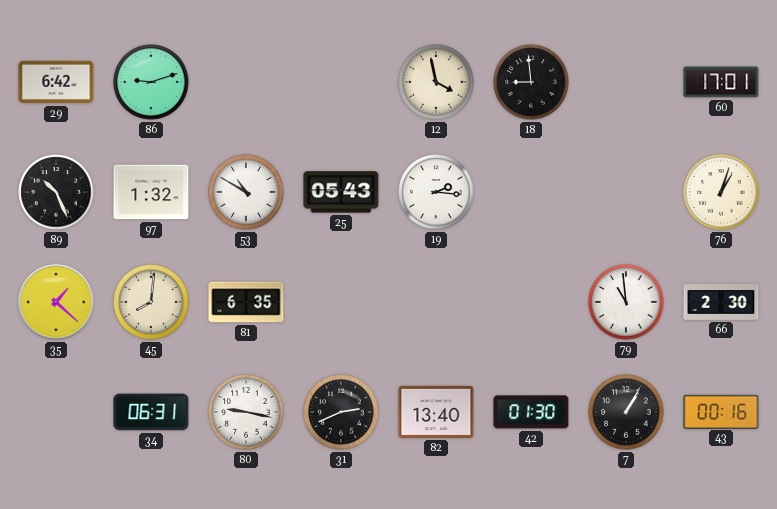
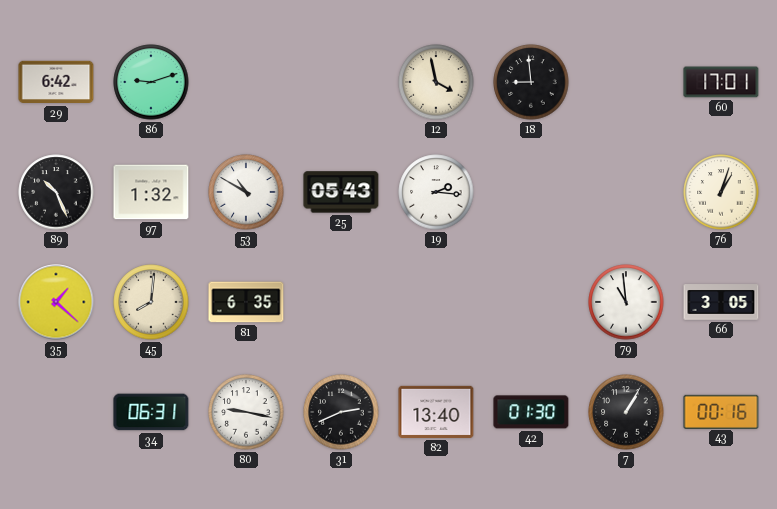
66: 2:30 -> 3:05 (721, 302)
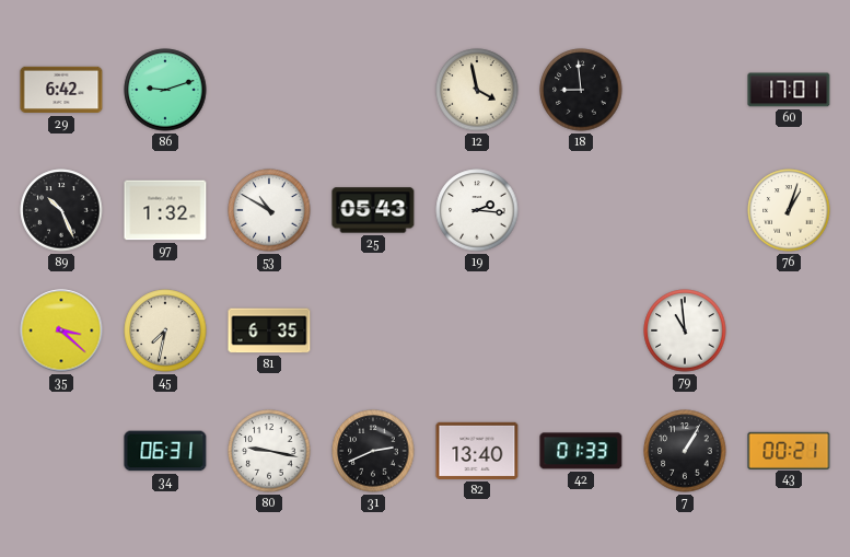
35: 1:22 -> 3:22 (61, 330)
45: 8:01 -> 7:32 (165, 330)
66: 3:05 -> none (721, 302)
42: 01:30 -> 01:33 (581, 451)
43: 00:16 -> 00:21 (789, 450)
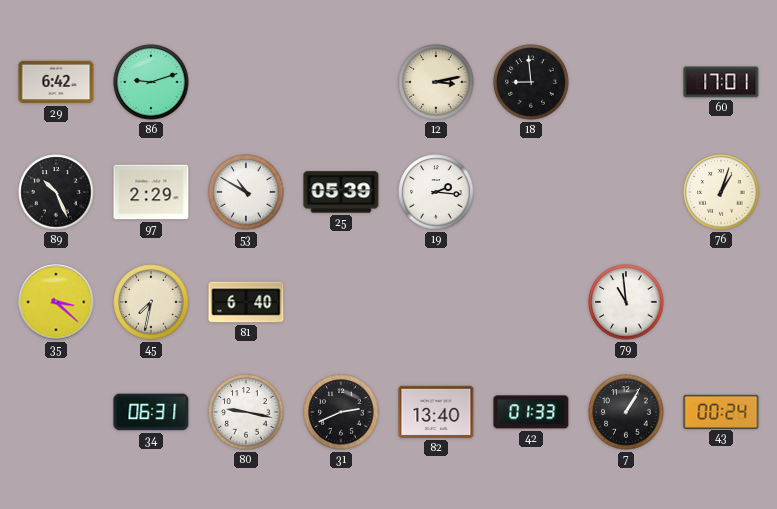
12: 3:58 -> 3:13 (436, 82)
97: 1:32 -> 2:29 (151, 192)
25: 05:43 -> 05:39 (341, 192)
81: 6:35 -> 6:40 (246, 302)
43: 00:21 -> 00:24 (721, 411)
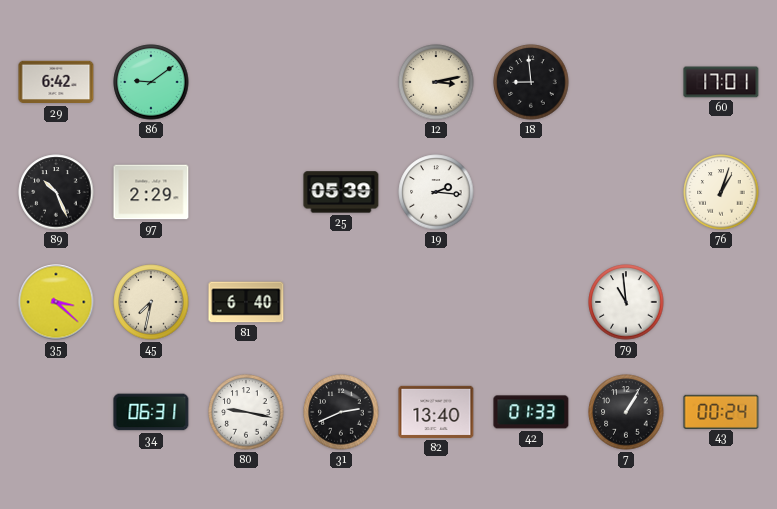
86: 9:12 -> 9:09 (151, 82)
53: 10:50 -> none (246, 192)
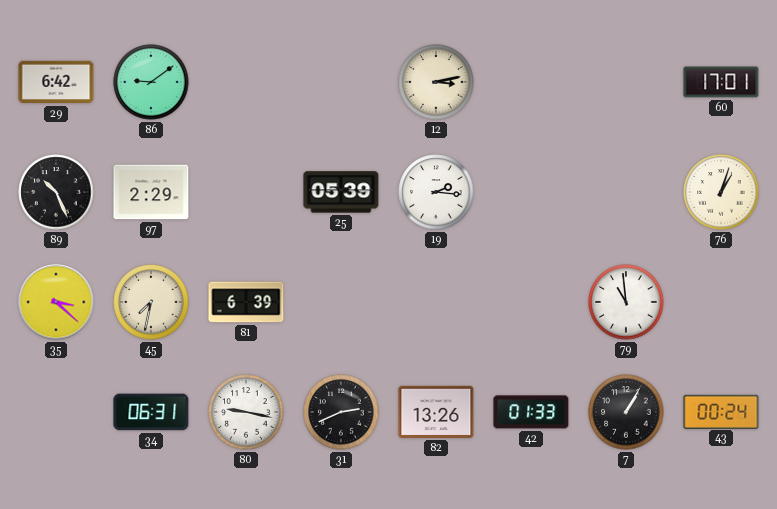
18: 8:59 -> none (531, 82)
81: 6:40 -> 6:39 (246, 302)
82: 13:40 -> 13:26 (436, 412)
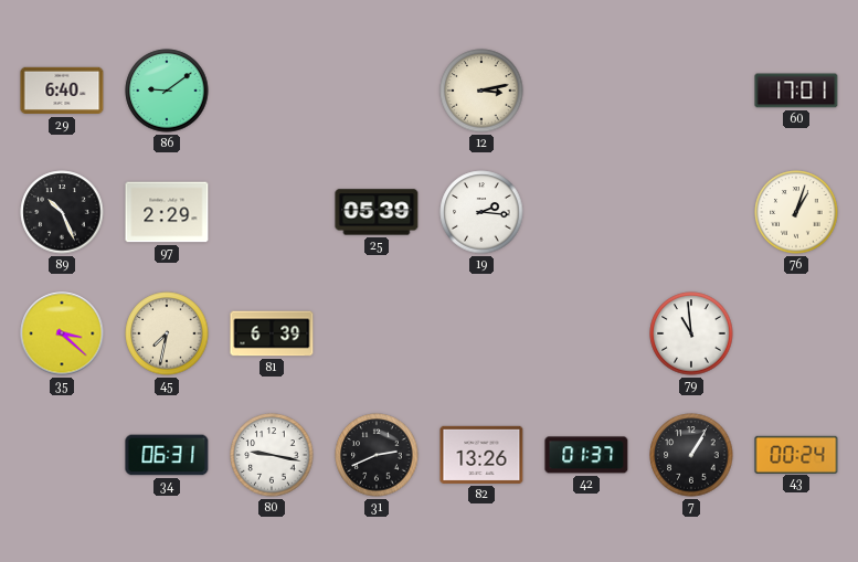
29: 6:42 -> 6:40 (62, 91)
42: 01:33 -> 01:37 (586, 455)
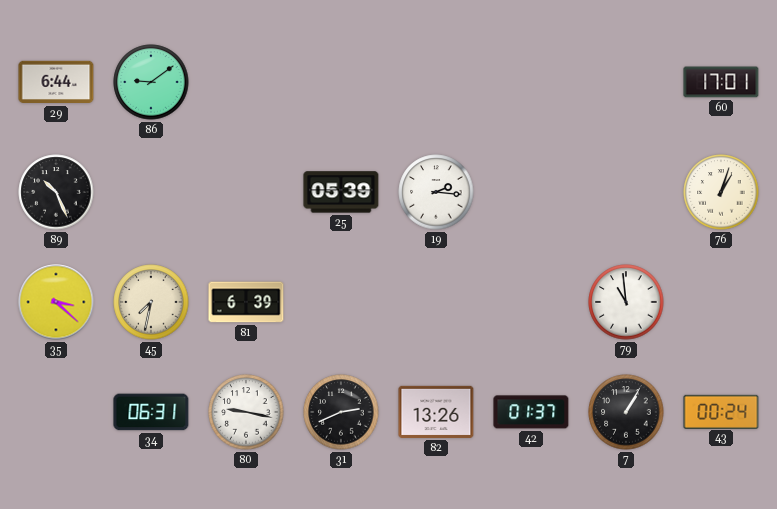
29: 6:40 -> 6:44 (56, 82)
12: 3:13 -> none (481, 91)
97: 2:29 -> none (167, 212)
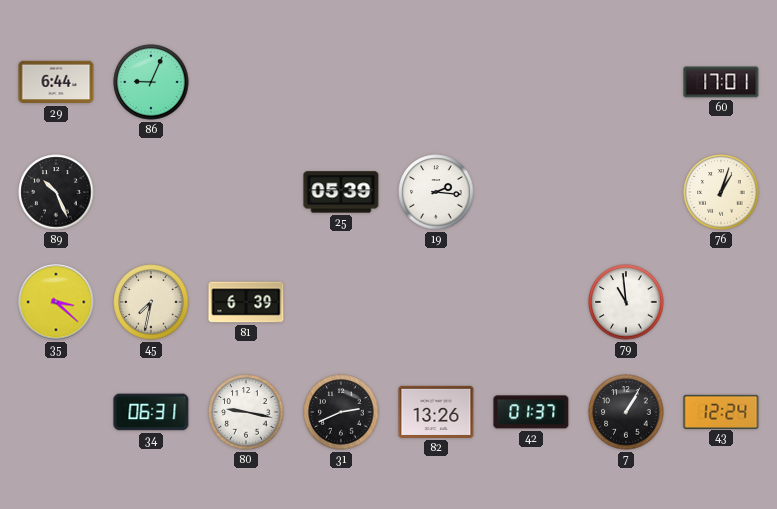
86: 9:09 -> 9:04 (151, 82)
43: 00:24 -> 12:24 (721, 411)
